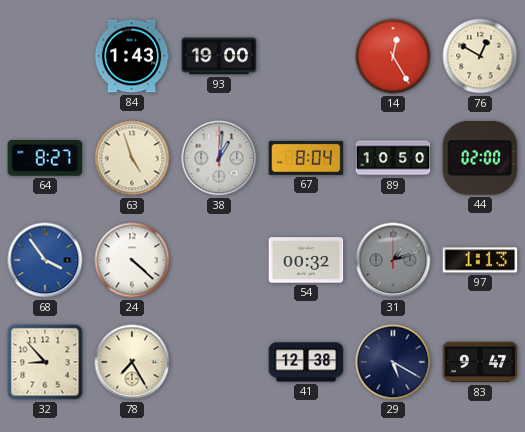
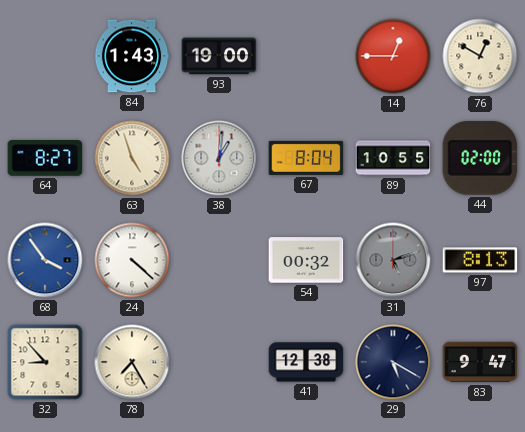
14: 12:25 -> 12:45 (393, 56)
89: 10:50 -> 10:55 (393, 158)
31: 1:12 -> 5:12 (393, 260)
97: 1:13 -> 8:13 (480, 260)
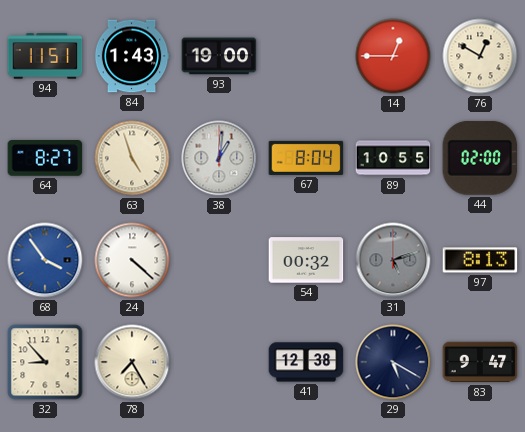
94: none -> 11:51 (45, 56)
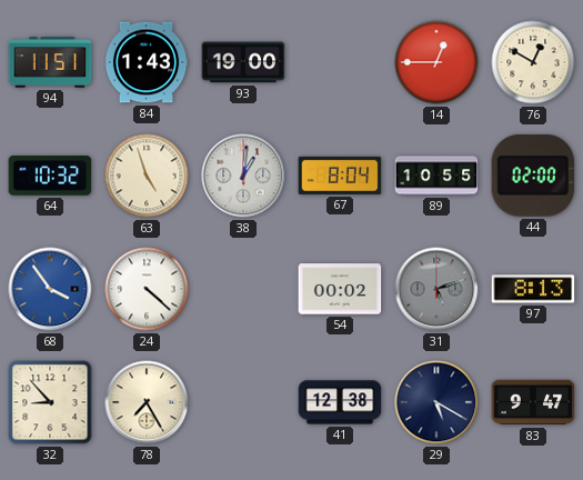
64: 8:27 -> 10:32 (50, 177)
54: 00:32 -> 00:02 (340, 289)
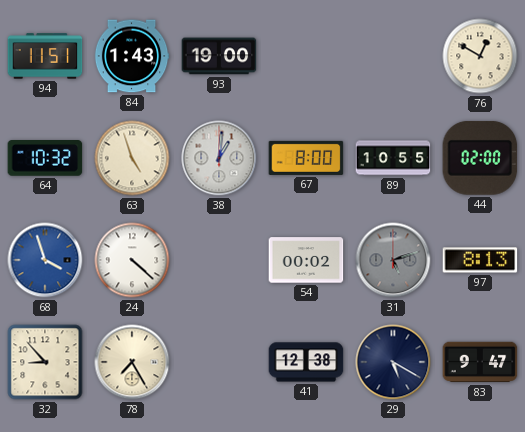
14: 12:45 -> none (436, 62)
67: 8:04 -> 8:00 (306, 158)
68: 3:54 -> 3:57 (45, 260)
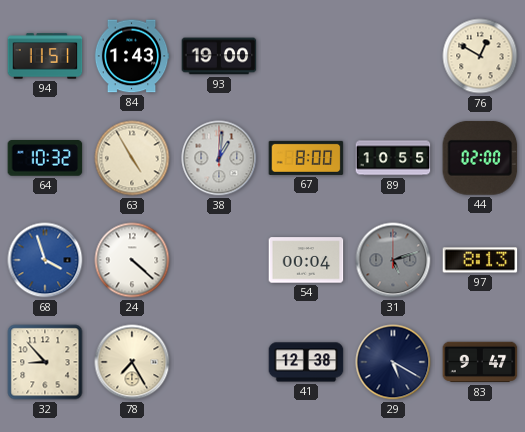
63: 4:57 -> 4:55 (132, 158)
54: 00:02 -> 00:04 (306, 260)
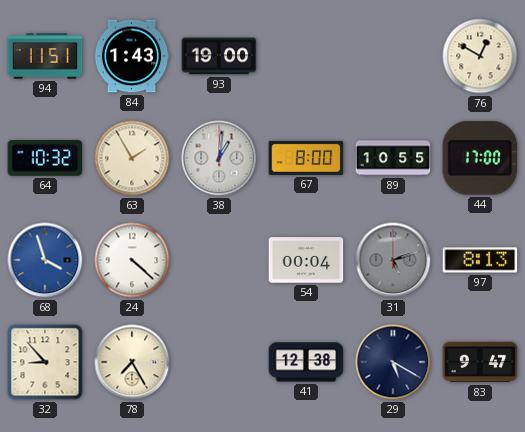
63: 4:55 -> 1:55 (132, 158)
44: 02:00 -> 17:00 (480, 158)
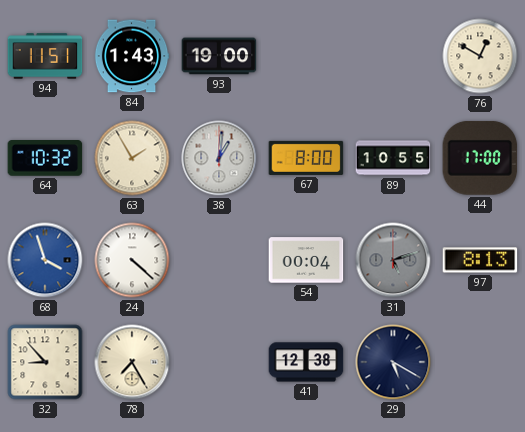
83: 9:47 -> none (480, 362)
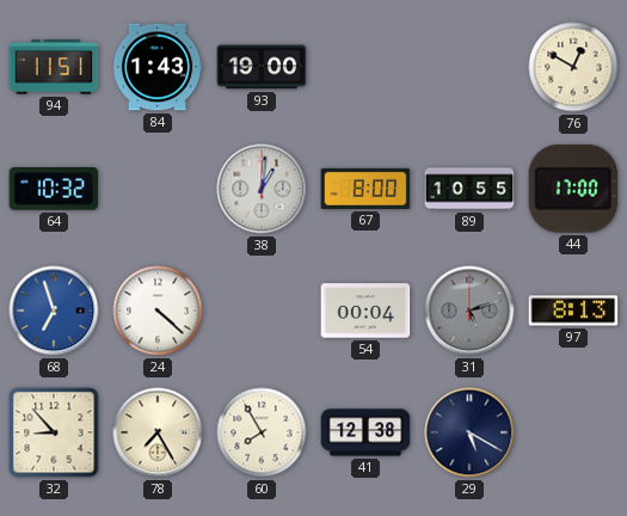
63: 1:55 -> none (132, 158)
68: 3:57 -> 6:57 (54, 311)
60: none -> 7:55 (262, 432)
